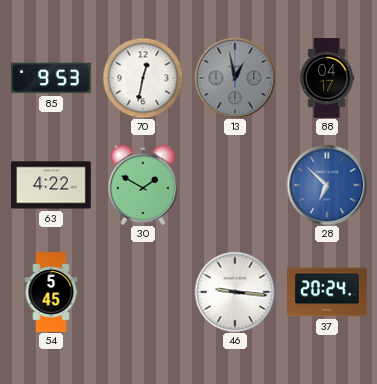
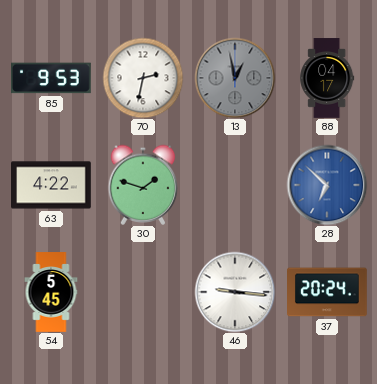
70: 12:32 -> 2:32 (143, 78)
30: 1:50 -> 1:48 (143, 185)
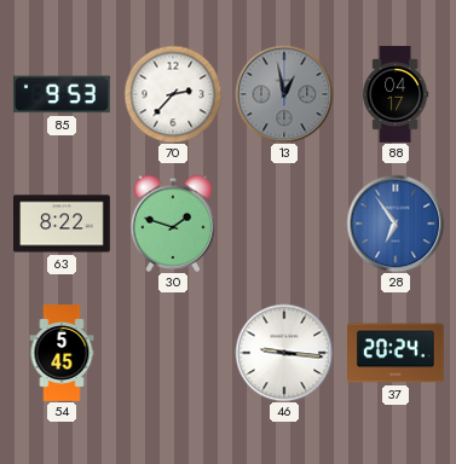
70: 2:32 -> 2:37 (173, 94)
63: 4:22 -> 8:22 (62, 224)
28: 6:52 -> 6:54 (396, 224)
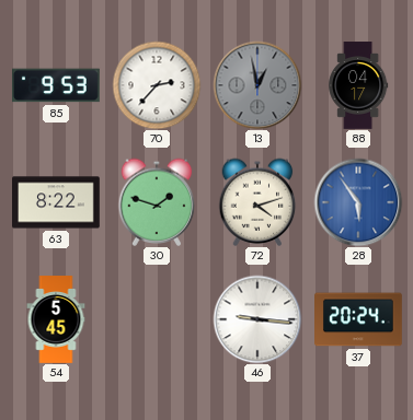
72: none -> 4:12 (257, 202)
28: 6:54 -> 5:54 (358, 202)
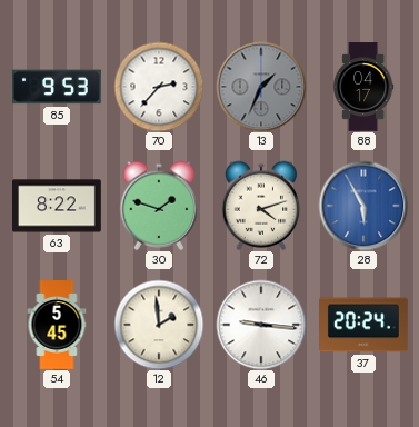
13: 12:58 -> 1:34 (261, 87)
28: 5:54 -> 5:55 (363, 206)
12: none -> 1:59 (159, 325)
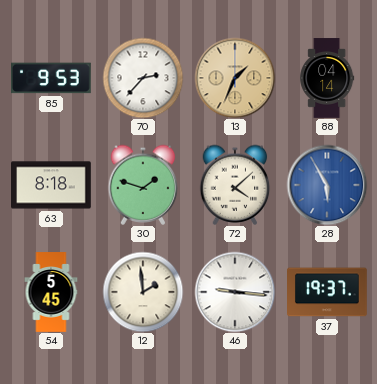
13 dial: grey -> champagne (235, 78)
88: 04:17 -> 04:14 (327, 78)
63: 8:22 -> 8:18 (51, 185)
72: 4:12 -> 4:08 (235, 185)
37: 20:24 -> 19:37 (328, 292)
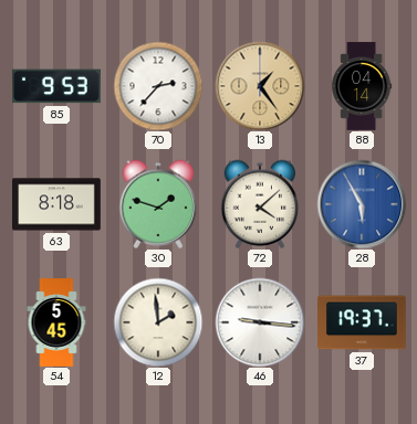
13: 1:34 -> 1:24 (260, 86)
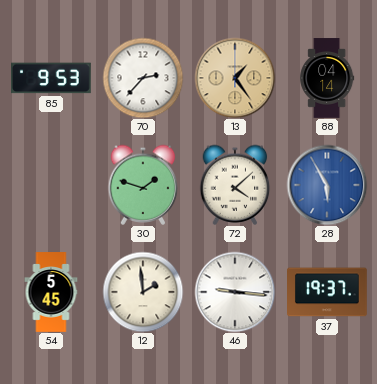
63: 8:18 -> none (56, 204)
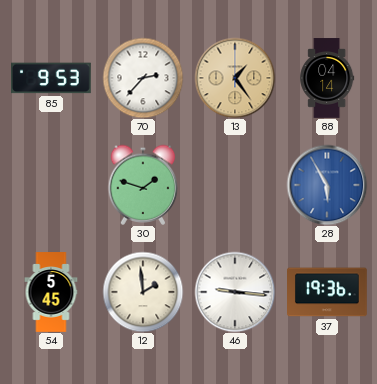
72: 4:08 -> none (235, 185)
37: 19:37 -> 19:36 (328, 292)
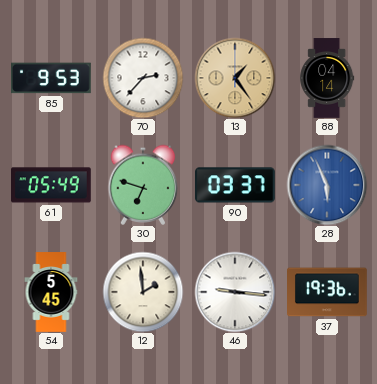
61: none -> 05:49 (52, 185)
30: 1:48 -> 6:48 (143, 185)
90: none -> 03:37 (236, 185)
28: 5:55 -> 5:56 (327, 185)
